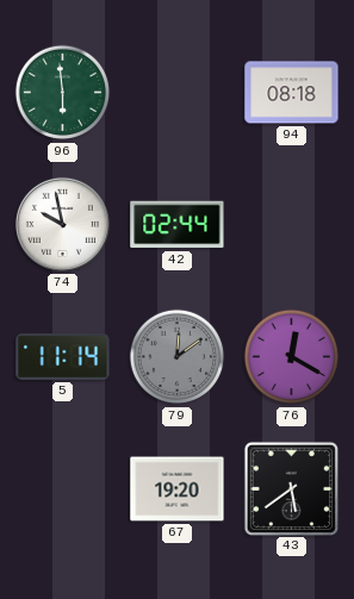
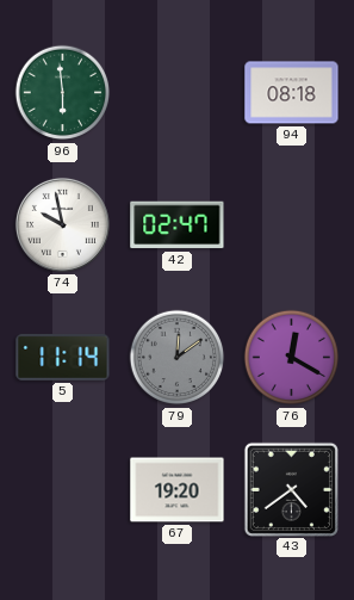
42: 02:44 -> 02:47 (178, 225)
43: 5:39 -> 4:39 (291, 489)
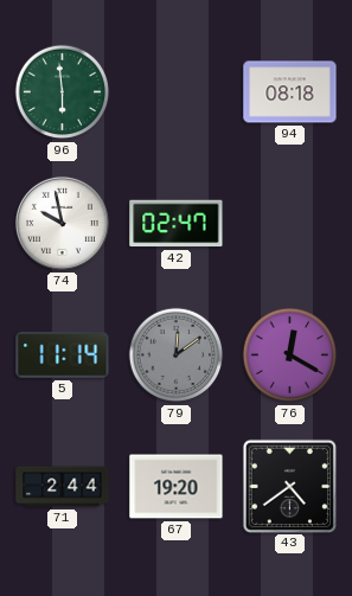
71: none -> 2:44 (63, 487)
